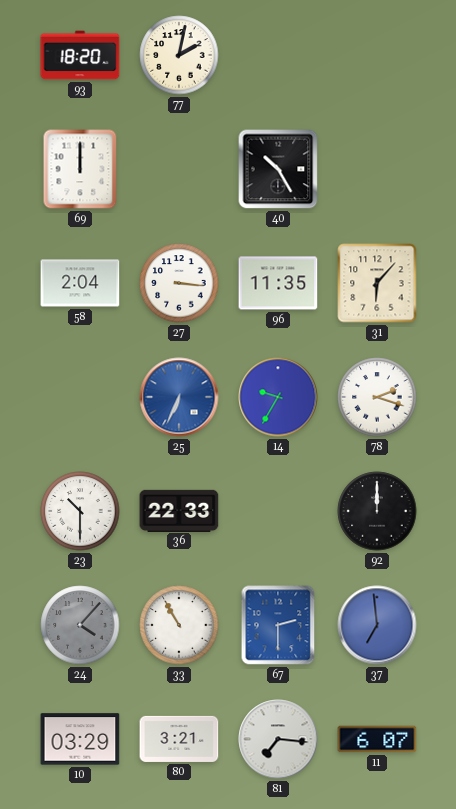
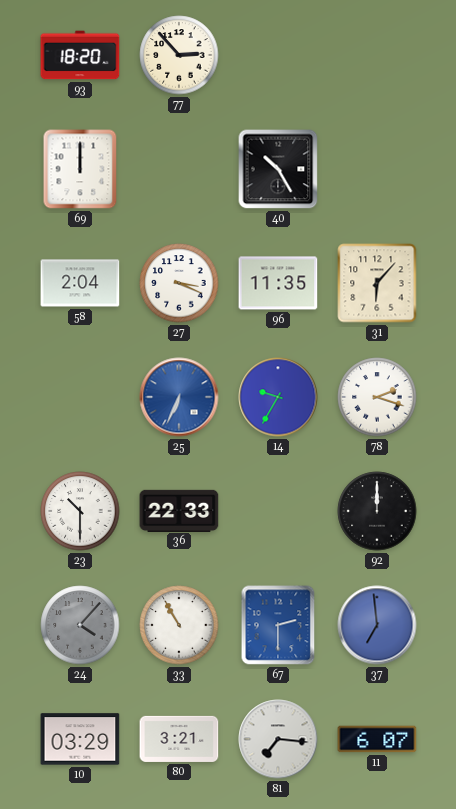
77: 2:02 -> 2:53 (179, 55)
27: 3:16 -> 3:19 (179, 283)
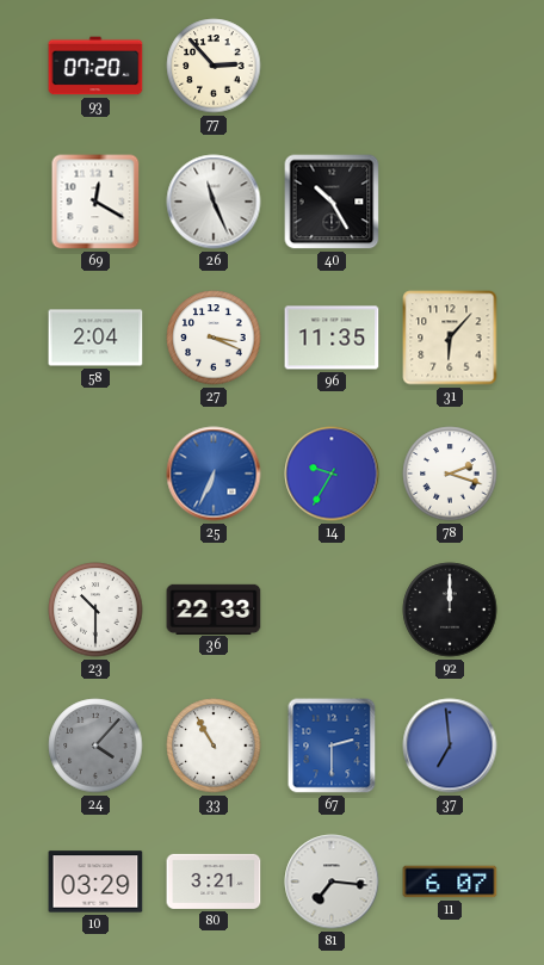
93: 18:20 -> 07:20 (95, 66)
69: 12:00 -> 12:20 (95, 202)
26: none -> 11:26 (214, 202)
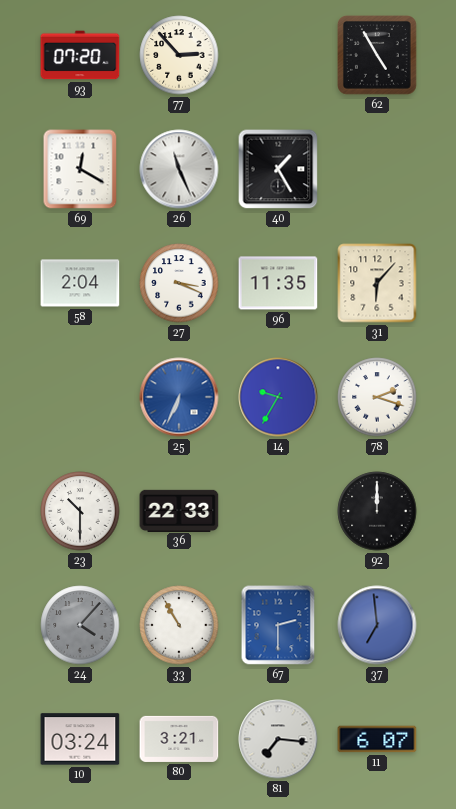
62: none -> 4:55 (378, 56)
40: 10:25 -> 1:25 (278, 169)
10: 03:29 -> 03:24 (80, 739)
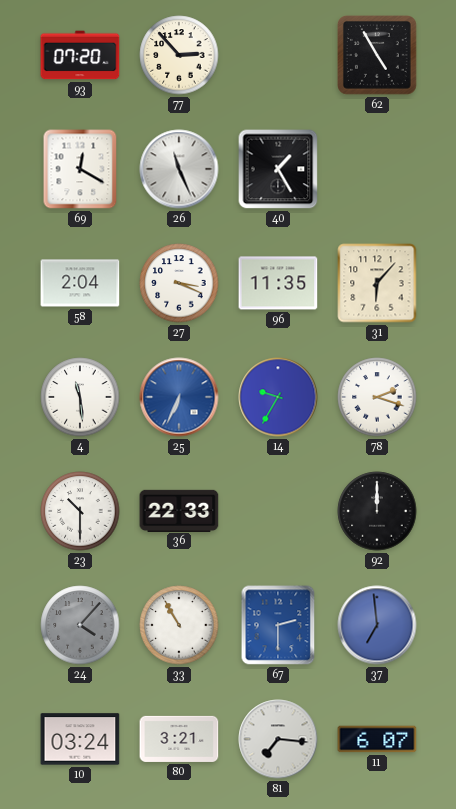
4: none -> 11:29 (80, 397)
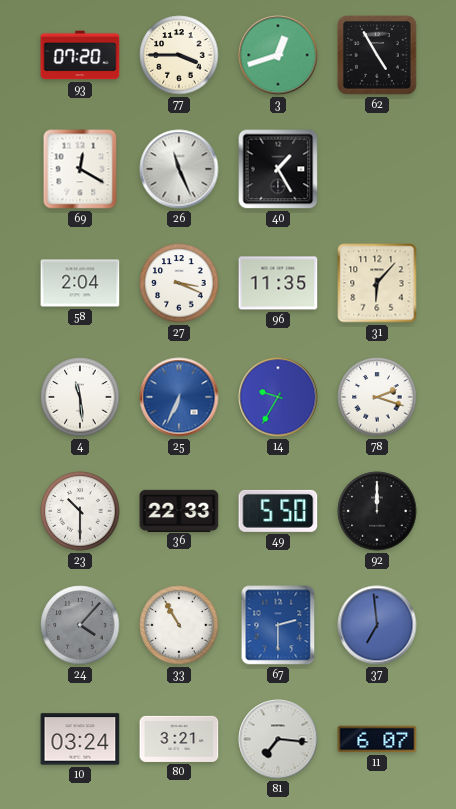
77: 2:53 -> 3:45 (179, 55)
3: none -> 12:42 (278, 55)
49: none -> 5:50 (278, 511)
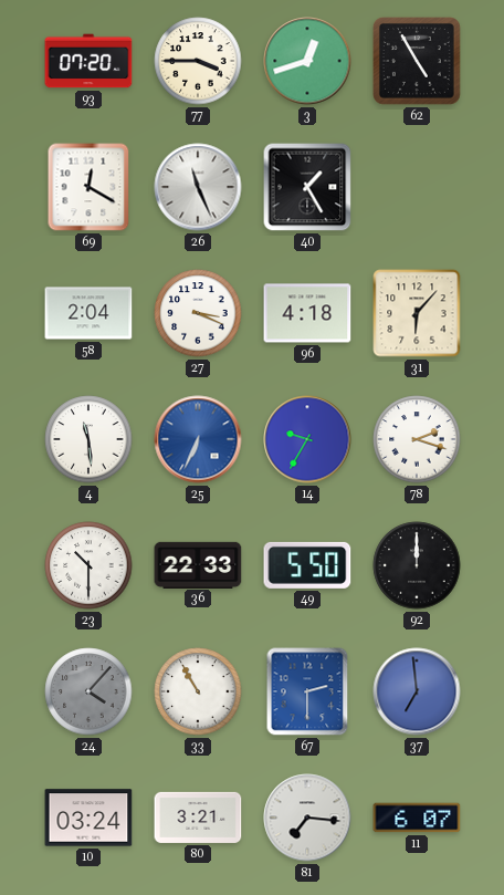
96: 11:35 -> 4:18 (307, 313)
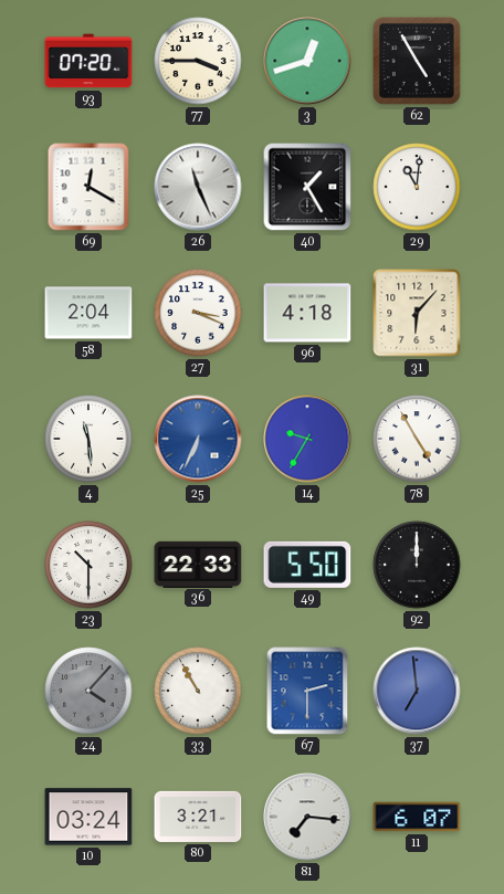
29: none -> 11:01 (417, 187)
78: 2:18 -> 4:55 (417, 439)
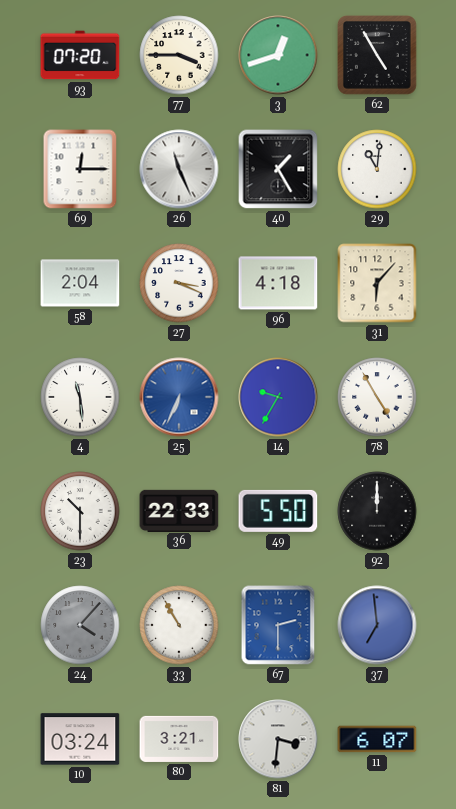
69: 12:20 -> 12:15 (80, 169)
81: 7:16 -> 3:31 (278, 739)
